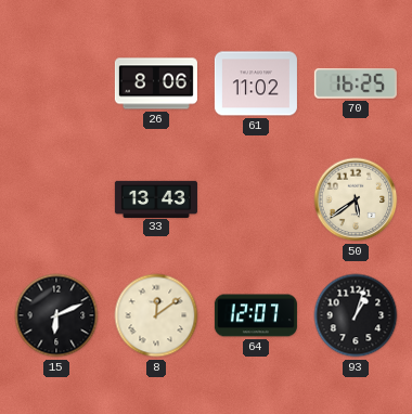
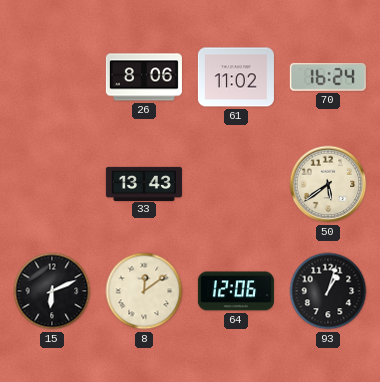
70: 16:25 -> 16:24 (328, 77)
64: 12:07 -> 12:06 (236, 291)
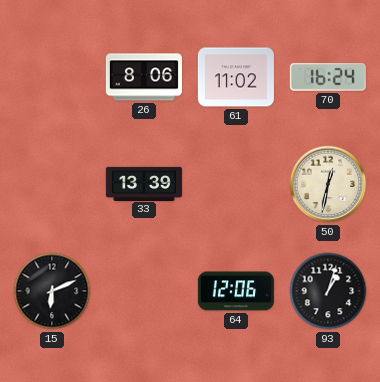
33: 13:43 -> 13:39 (144, 183)
50: 5:39 -> 12:32 (328, 184)
8: 12:09 -> none (144, 291)
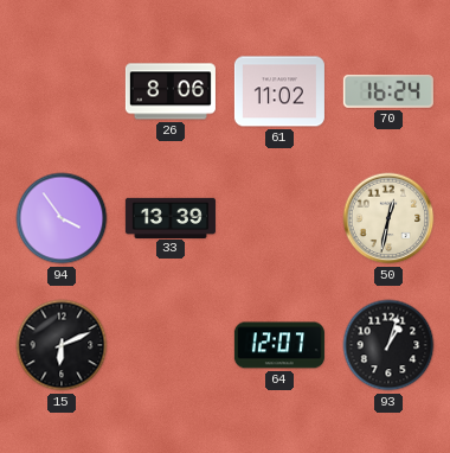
94: none -> 3:54 (62, 218)
64: 12:06 -> 12:07 (279, 345)
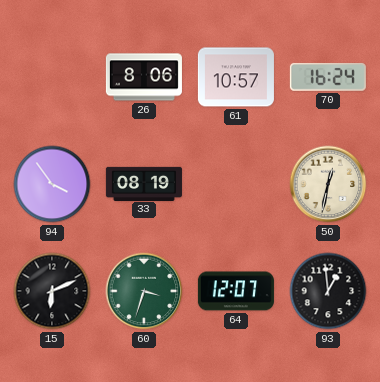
61: 11:02 -> 10:57 (236, 77)
33: 13:39 -> 08:19 (144, 183)
60: none -> 3:33 (144, 291)
93: 1:03 -> 12:59 (328, 291)
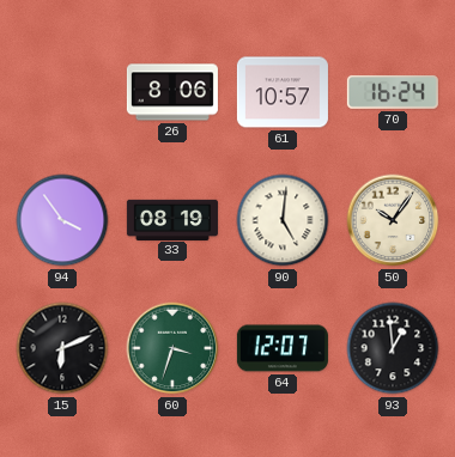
90: none -> 5:01 (283, 220)
50: 12:32 -> 10:06 (393, 220)
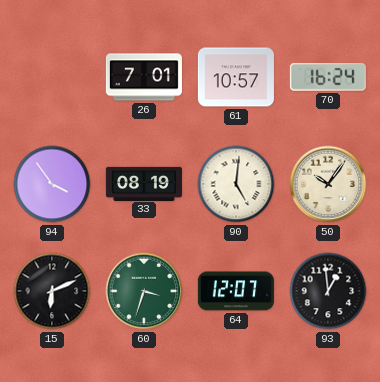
26: 8:06 -> 7:01 (144, 77)
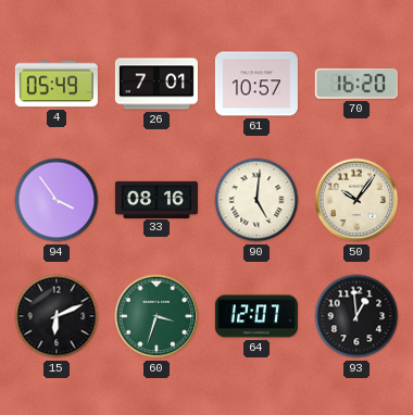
4: none -> 05:49 (57, 84)
70: 16:24 -> 16:20 (356, 84)
33: 08:19 -> 08:16 (157, 199)
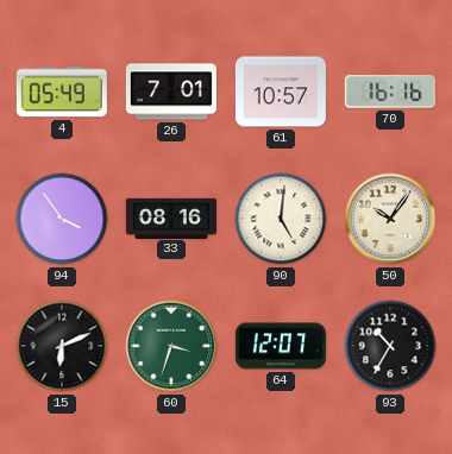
70: 16:20 -> 16:16 (390, 92)
93: 12:59 -> 10:35 (390, 346)
